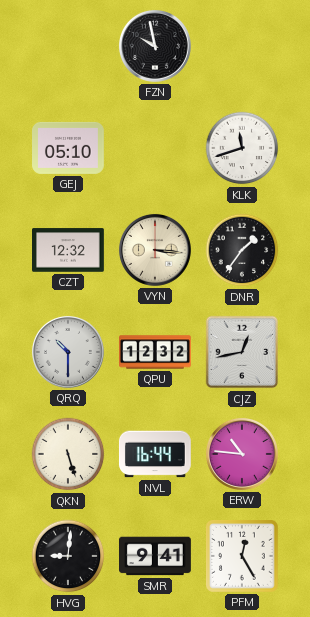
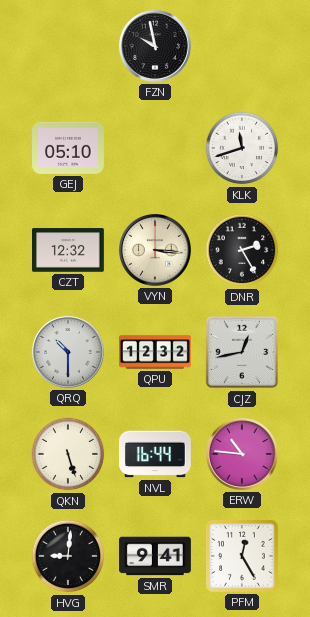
DNR: 1:36 -> 2:25 (242, 250)
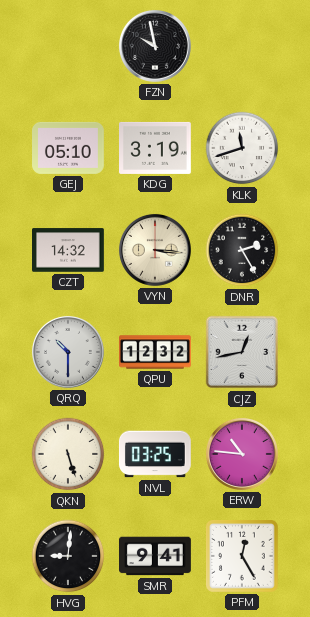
KDG: none -> 3:19 (156, 148)
CZT: 12:32 -> 14:32 (69, 250)
NVL: 16:44 -> 03:25 (155, 454)
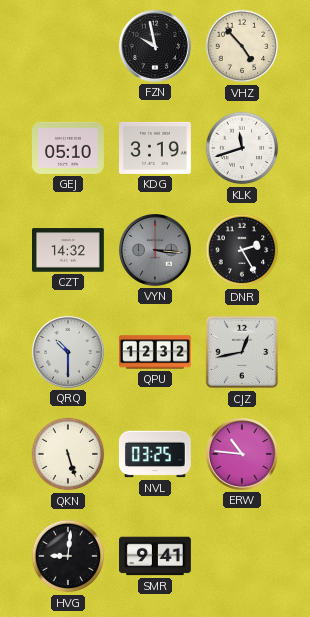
VHZ: none -> 4:53 (242, 46)
VYN dial: cream -> grey (155, 250)
PFM: 12:25 -> none (243, 557)
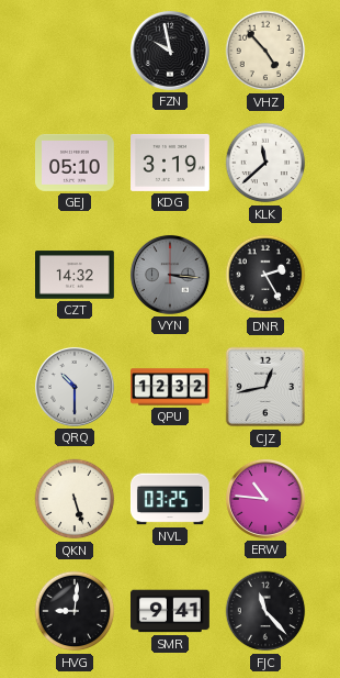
KLK: 11:42 -> 11:38 (265, 163)
FJC: none -> 11:23 (265, 611)
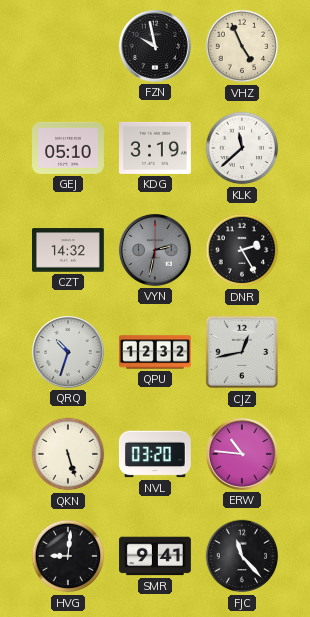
VHZ: 4:53 -> 4:56 (242, 46)
VYN: 3:16 -> 2:32 (155, 250)
QRQ: 10:30 -> 10:33 (68, 352)
NVL: 03:25 -> 03:20 (155, 454)
